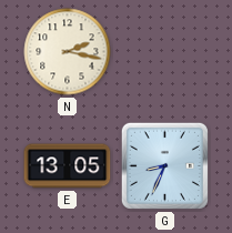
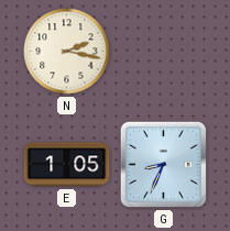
E: 13:05 -> 1:05 (67, 165)
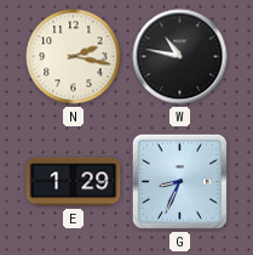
W: none -> 10:47 (180, 57)
E: 1:05 -> 1:29 (74, 182)
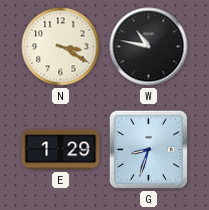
N: 2:17 -> 3:20 (61, 47)
G: 8:34 -> 8:33 (148, 149)
